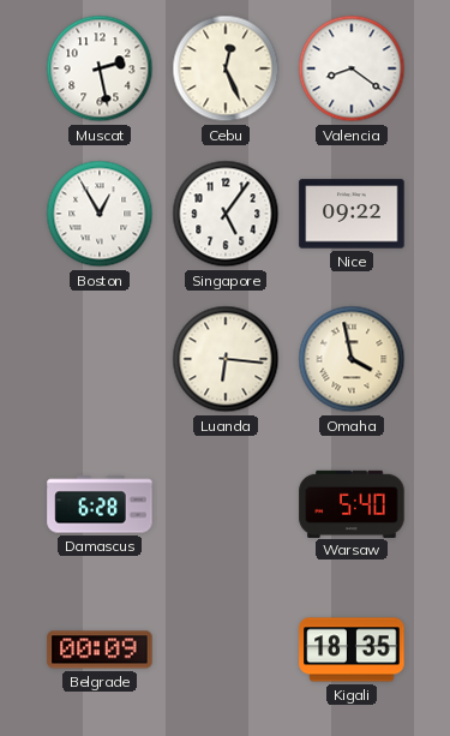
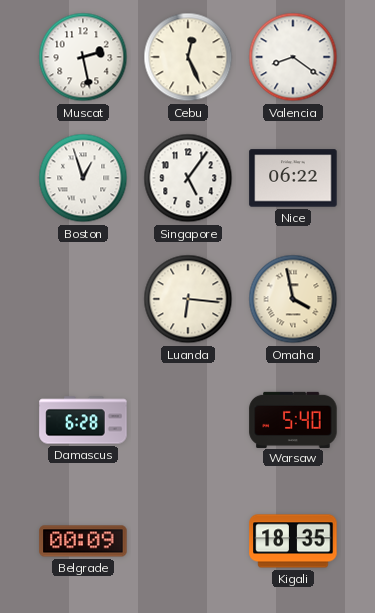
Boston: 12:55 -> 12:57 (83, 178)
Nice: 09:22 -> 06:22 (293, 178)
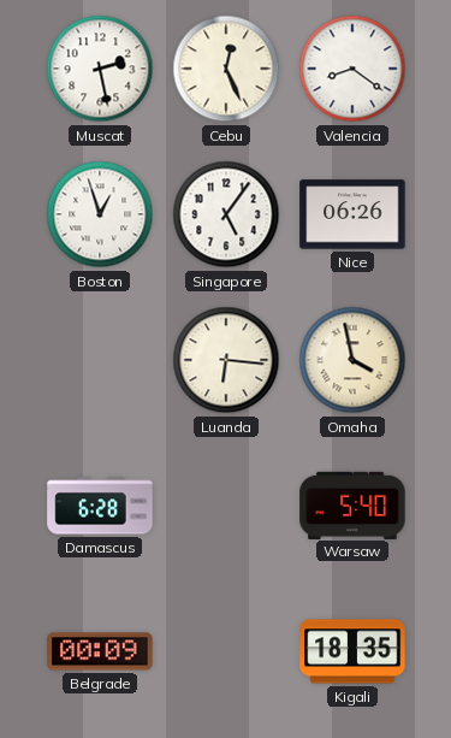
Nice: 06:22 -> 06:26 (352, 214)
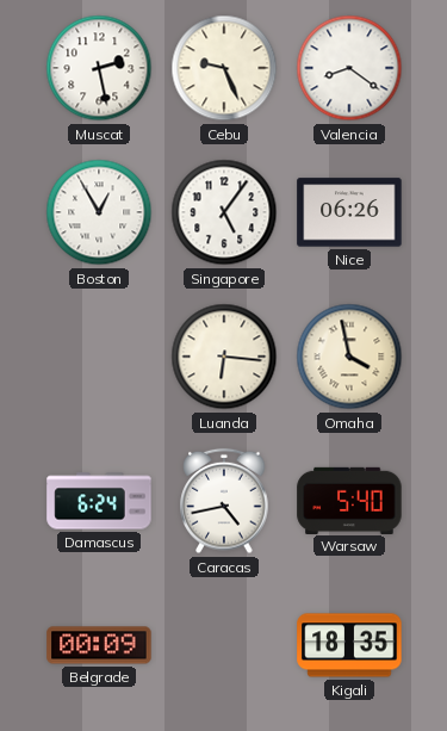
Cebu: 12:26 -> 9:26 (224, 68)
Boston: 12:57 -> 12:55 (99, 212)
Damascus: 6:28 -> 6:24 (99, 501)
Caracas: none -> 4:43 (224, 501)
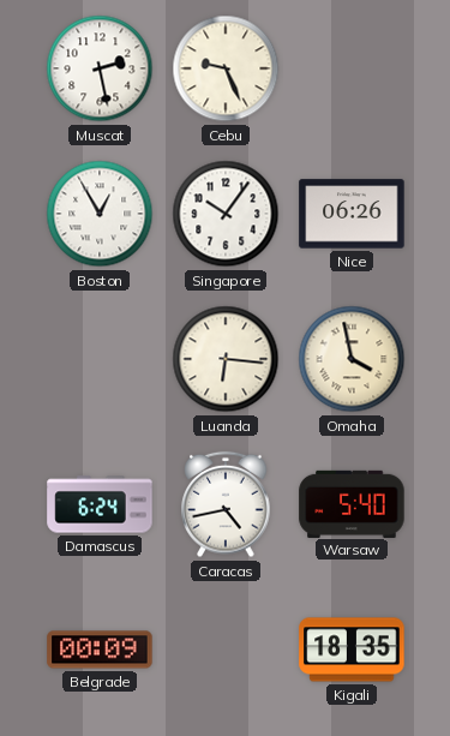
Valencia: 8:21 -> none (349, 68)
Singapore: 5:06 -> 10:06 (226, 214)
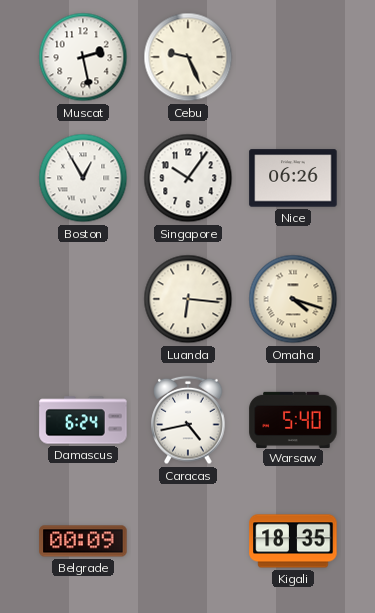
Omaha: 3:58 -> 4:18 (293, 299)
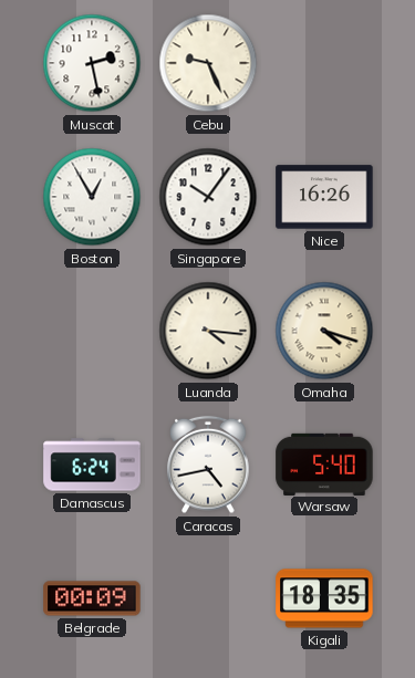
Nice: 06:26 -> 16:26 (324, 197)
Luanda: 6:16 -> 4:16 (208, 331)
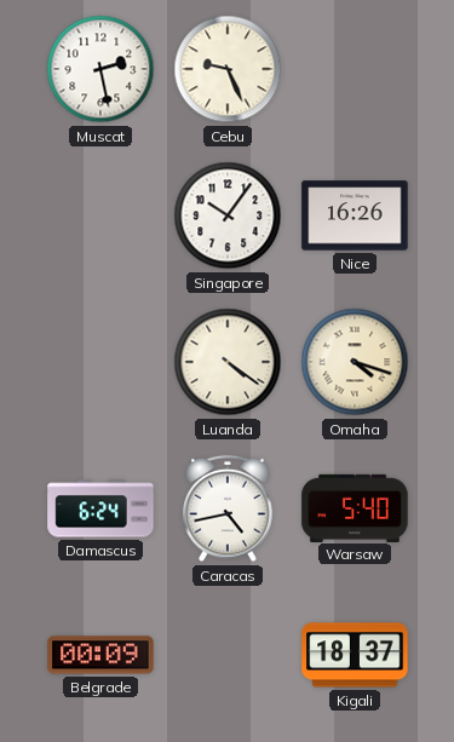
Boston: 12:55 -> none (92, 197)
Luanda: 4:16 -> 4:21 (228, 362)
Kigali: 18:35 -> 18:37 (355, 655)
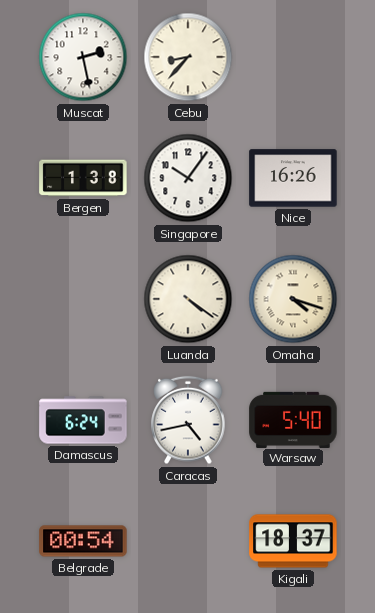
Cebu: 9:26 -> 8:37 (188, 57)
Bergen: none -> 1:38 (83, 178)
Belgrade: 00:09 -> 00:54 (83, 541)
